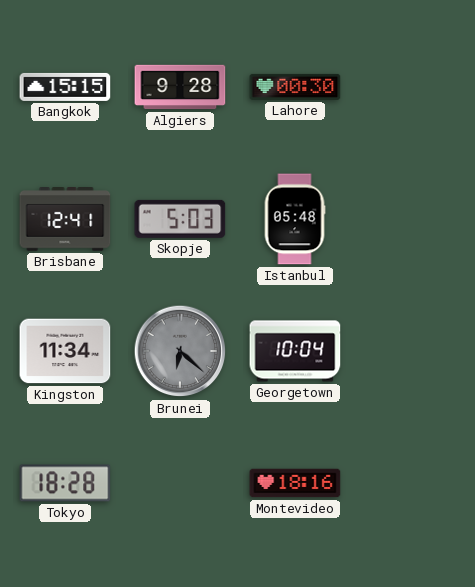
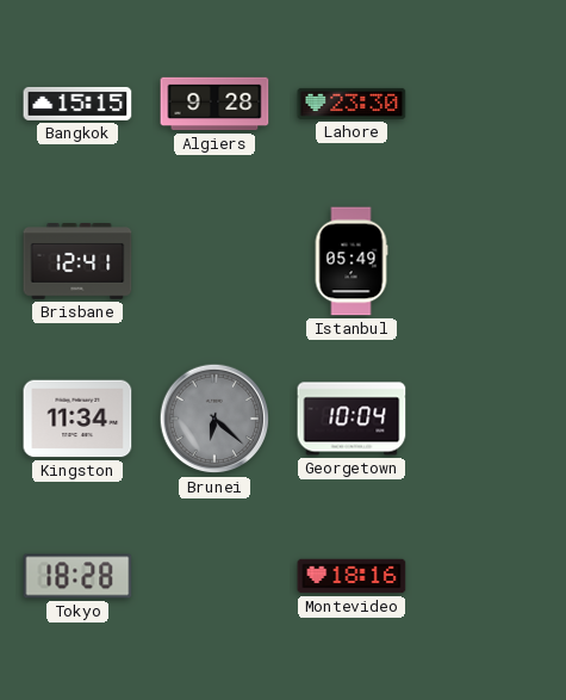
Lahore: 00:30 -> 23:30 (352, 104)
Skopje: 5:03 -> none (180, 219)
Istanbul: 05:48 -> 05:49 (352, 261)
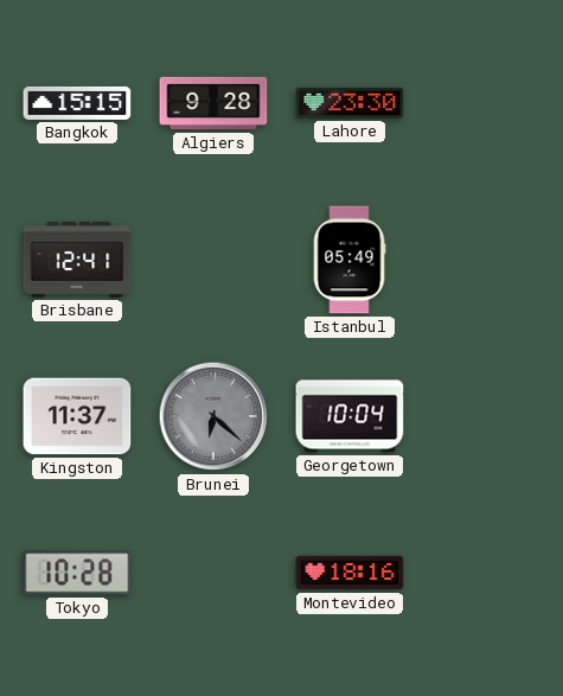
Kingston: 11:34 -> 11:37 (77, 416)
Tokyo: 18:28 -> 10:28 (77, 573)
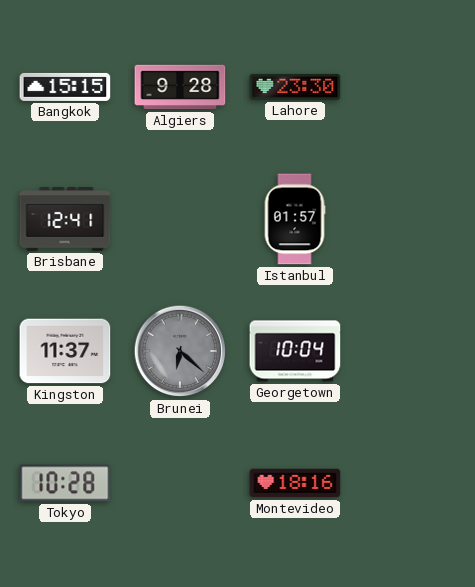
Istanbul: 05:49 -> 01:57 (295, 219)
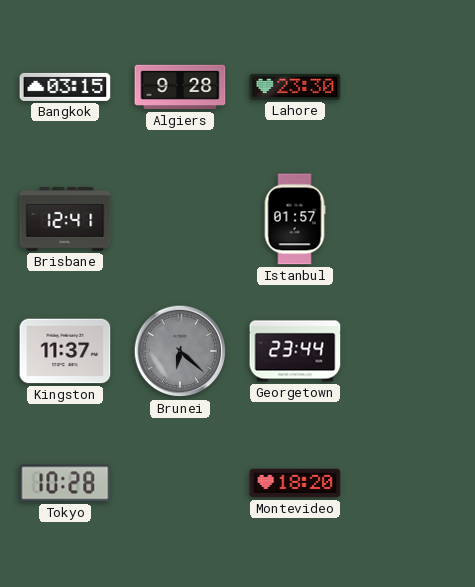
Bangkok: 15:15 -> 03:15 (65, 87)
Georgetown: 10:04 -> 23:44 (295, 351)
Montevideo: 18:16 -> 18:20 (295, 483)
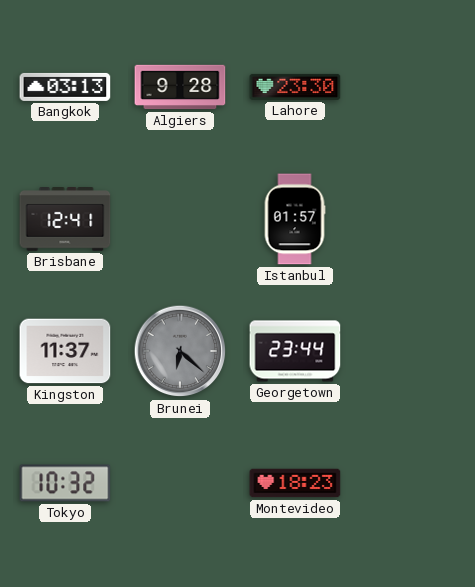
Bangkok: 03:15 -> 03:13 (65, 87)
Tokyo: 10:28 -> 10:32 (65, 483)
Montevideo: 18:20 -> 18:23 (295, 483)
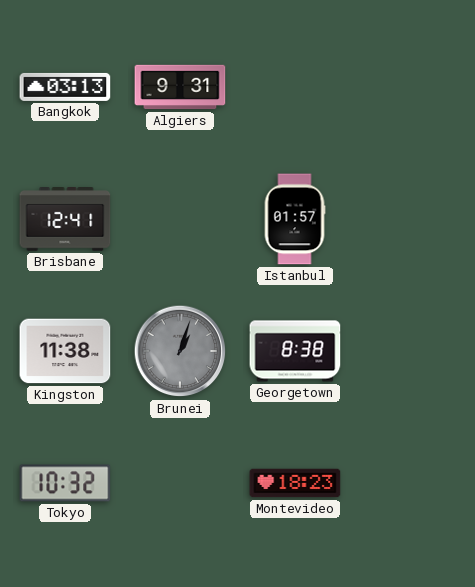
Algiers: 9:28 -> 9:31 (180, 87)
Lahore: 23:30 -> none (295, 87)
Kingston: 11:37 -> 11:38 (65, 351)
Brunei: 6:22 -> 1:03 (180, 351)
Georgetown: 23:44 -> 8:38 (295, 351)
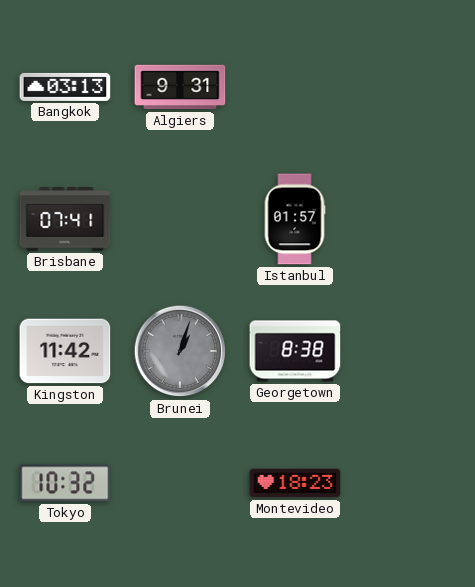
Brisbane: 12:41 -> 07:41 (65, 219)
Kingston: 11:38 -> 11:42 (65, 351)
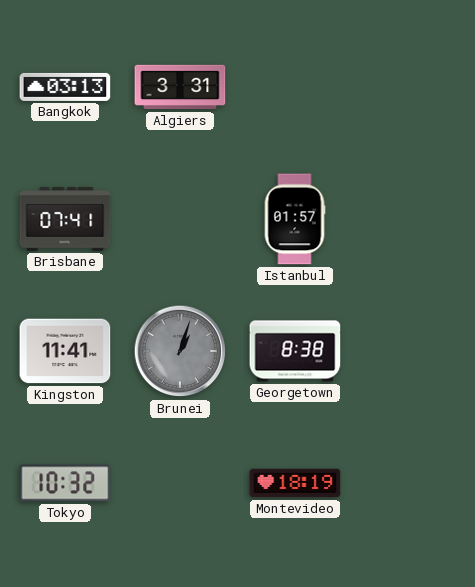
Algiers: 9:31 -> 3:31 (180, 87)
Kingston: 11:42 -> 11:41 (65, 351)
Montevideo: 18:23 -> 18:19 (295, 483)
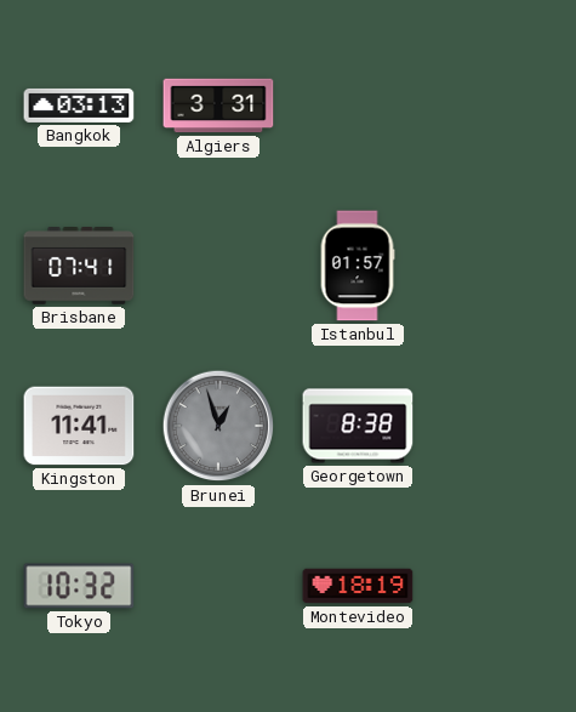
Brunei: 1:03 -> 12:57 (218, 426)
